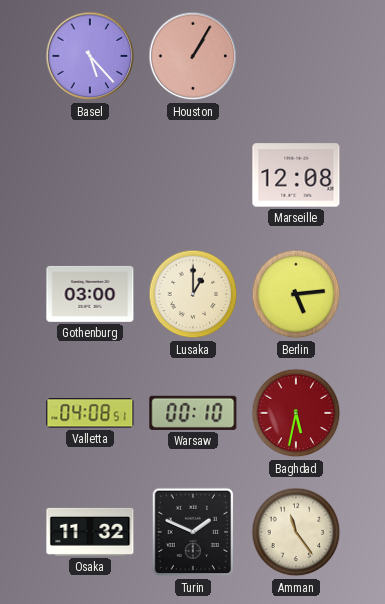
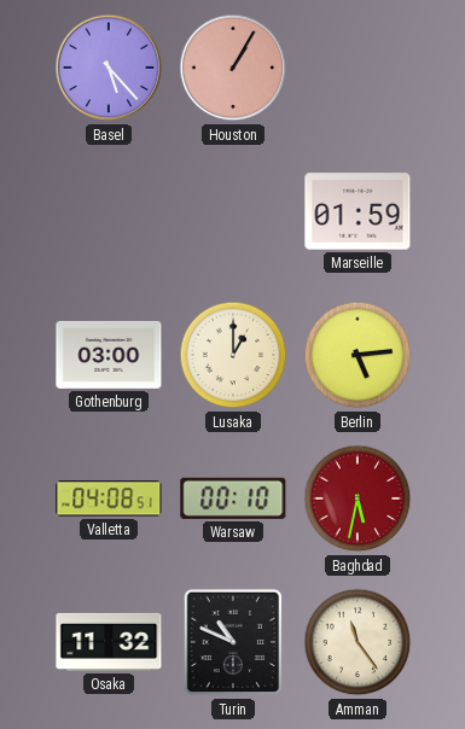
Marseille: 12:08 -> 01:59 (358, 211)
Turin: 1:49 -> 10:49 (233, 642)
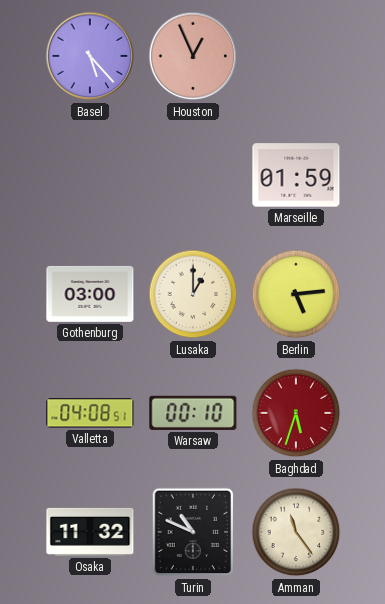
Houston: 1:05 -> 12:56 (193, 56)
Baghdad: 5:32 -> 5:33 (296, 413)
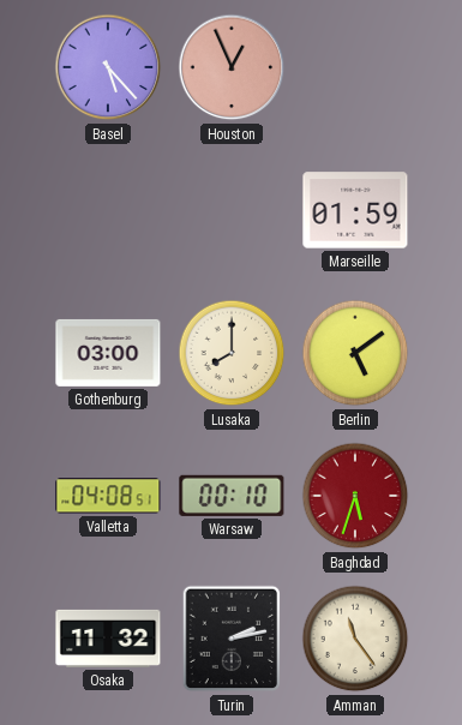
Lusaka: 1:00 -> 8:00 (232, 353)
Berlin: 5:14 -> 5:09 (355, 353)
Turin: 10:49 -> 2:13 (232, 639)
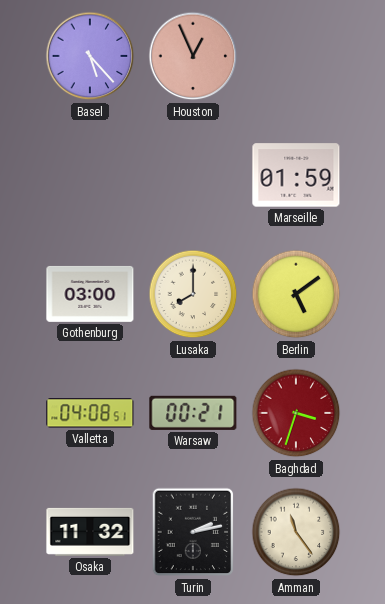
Warsaw: 00:10 -> 00:21 (193, 413)
Baghdad: 5:33 -> 3:33 (296, 413)
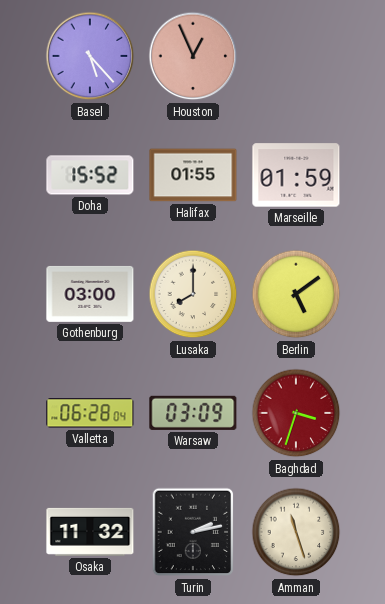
Doha: none -> 15:52 (90, 175)
Halifax: none -> 01:55 (193, 175)
Valletta: 04:08 -> 06:28 (90, 413)
Warsaw: 00:21 -> 03:09 (193, 413)
Amman: 11:24 -> 11:27 (296, 532)
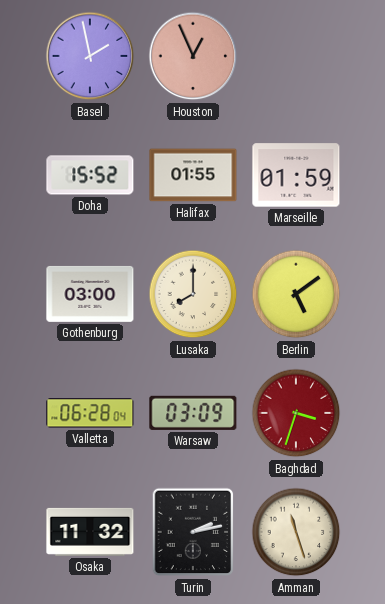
Basel: 5:23 -> 1:58 (90, 56)
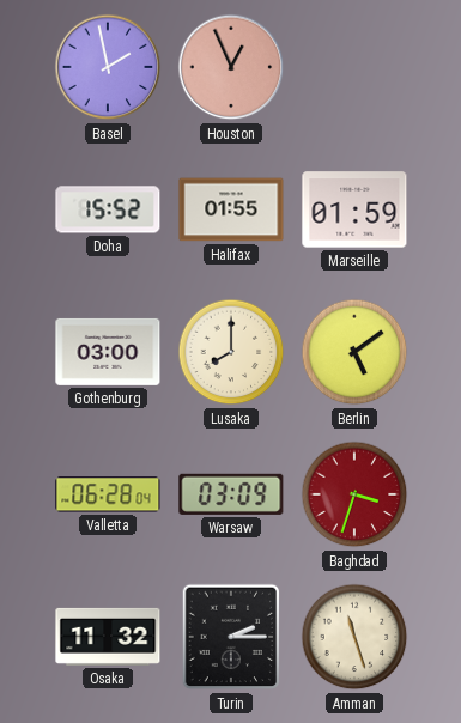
Turin: 2:13 -> 2:15 (231, 637)
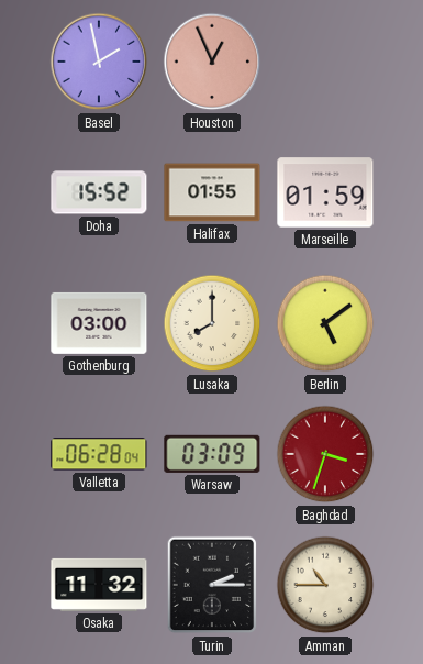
Amman: 11:27 -> 10:45 (325, 585)
